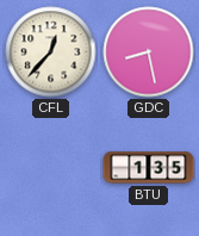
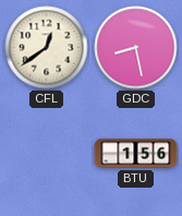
CFL: 12:37 -> 12:39 (47, 48)
BTU: 1:35 -> 1:56 (136, 154)
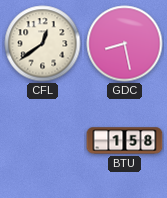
BTU: 1:56 -> 1:58 (125, 141)
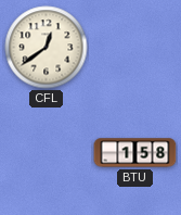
GDC: 8:28 -> none (125, 44)
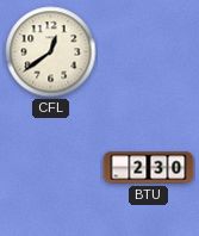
BTU: 1:58 -> 2:30 (149, 168)
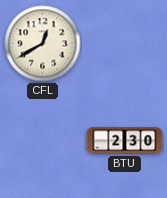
CFL: 12:39 -> 12:40 (43, 44)
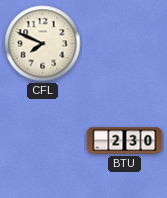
CFL: 12:40 -> 7:49 (43, 44)
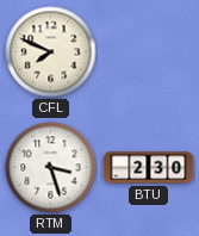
RTM: none -> 3:27 (51, 168)
